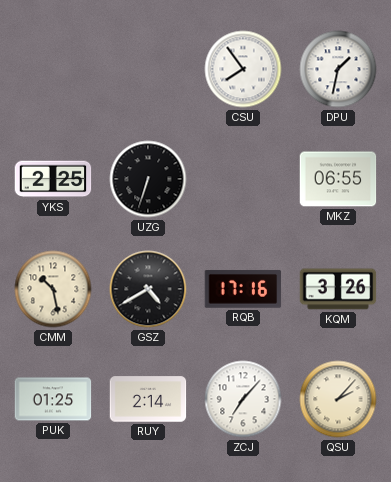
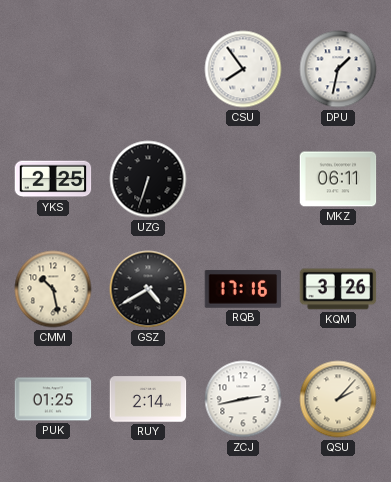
MKZ: 06:55 -> 06:11 (338, 179)
ZCJ: 7:07 -> 2:43 (243, 399)
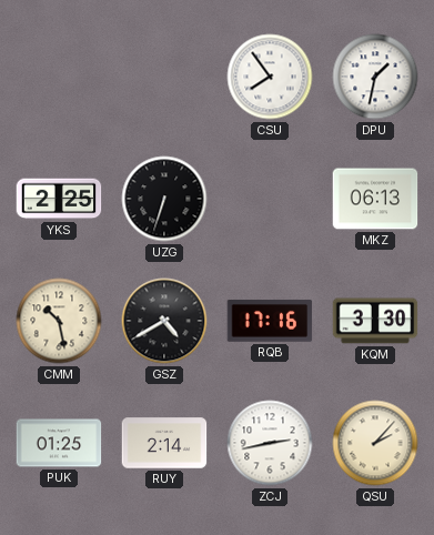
MKZ: 06:11 -> 06:13 (375, 199)
KQM: 3:26 -> 3:30 (375, 321)
